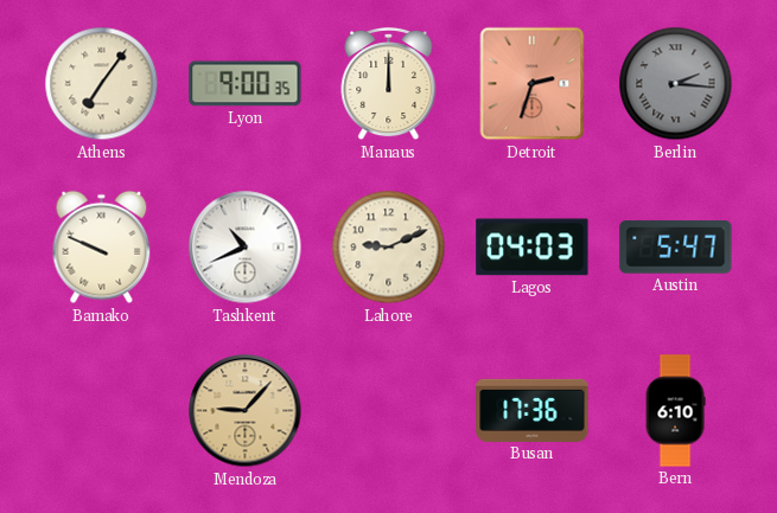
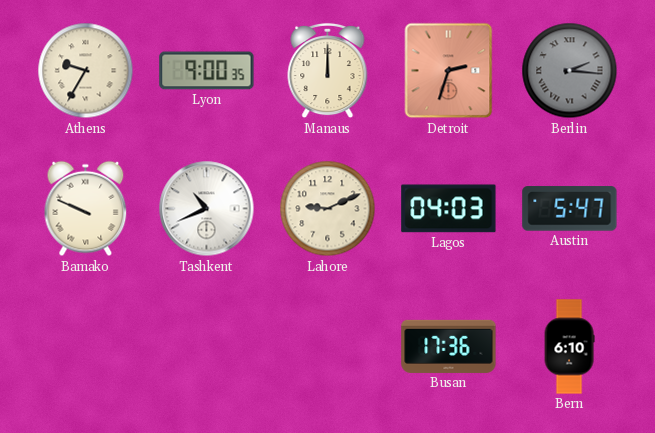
Athens: 7:06 -> 9:35 (86, 71)
Mendoza: 9:07 -> none (246, 411)
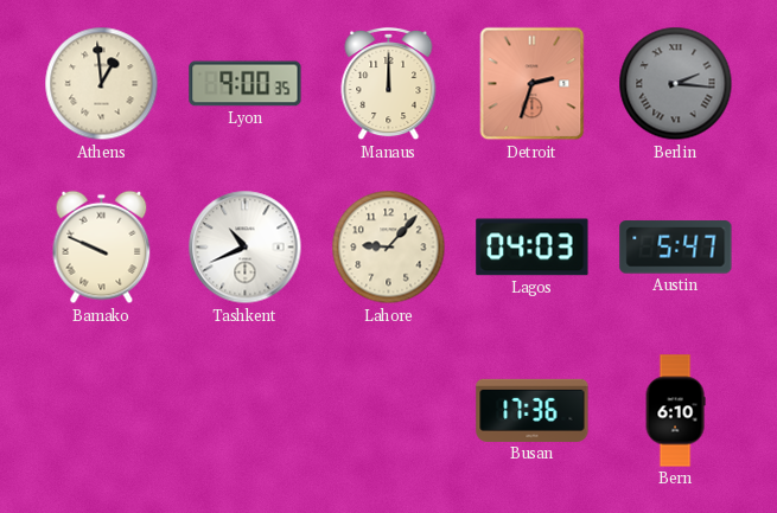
Athens: 9:35 -> 12:59 (102, 84)
Lahore: 9:11 -> 9:07 (389, 248)
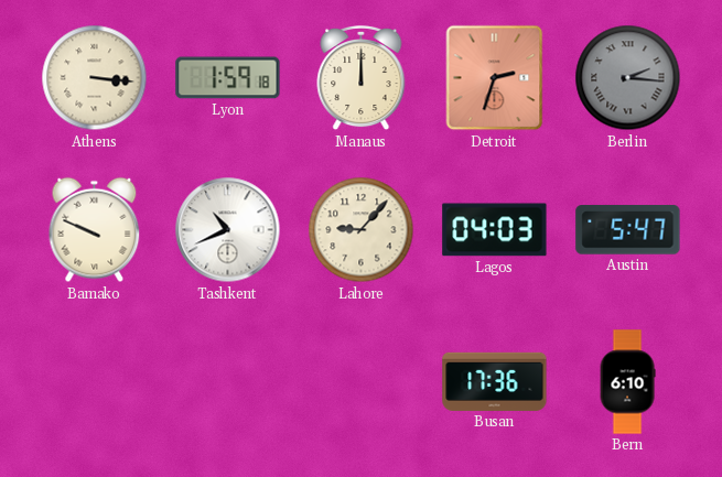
Athens: 12:59 -> 3:16 (95, 78)
Lyon: 9:00 -> 1:59 (228, 78)
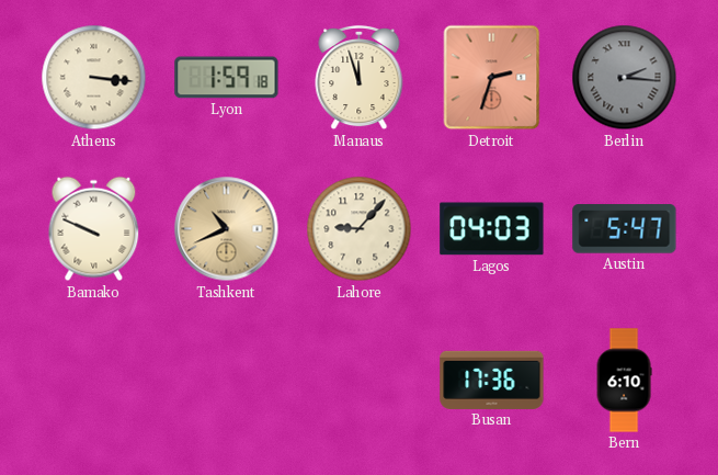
Manaus: 12:00 -> 11:57 (360, 78)
Tashkent dial: white -> champagne (227, 229)
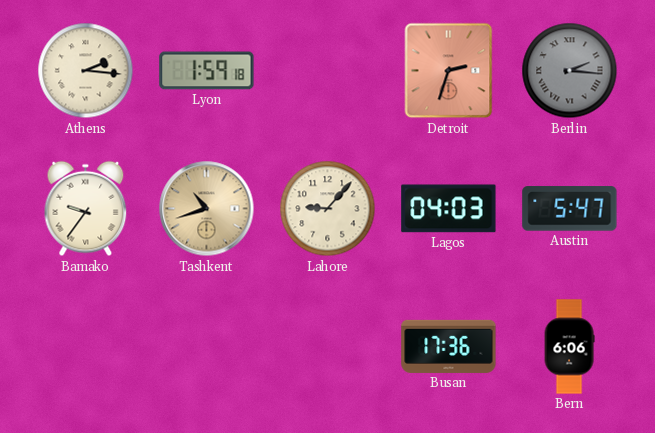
Athens: 3:16 -> 2:16 (86, 71)
Manaus: 11:57 -> none (360, 78)
Bamako: 9:49 -> 9:36 (86, 209)
Tashkent: 10:41 -> 10:42 (207, 209)
Bern: 6:10 -> 6:06 (569, 347)
